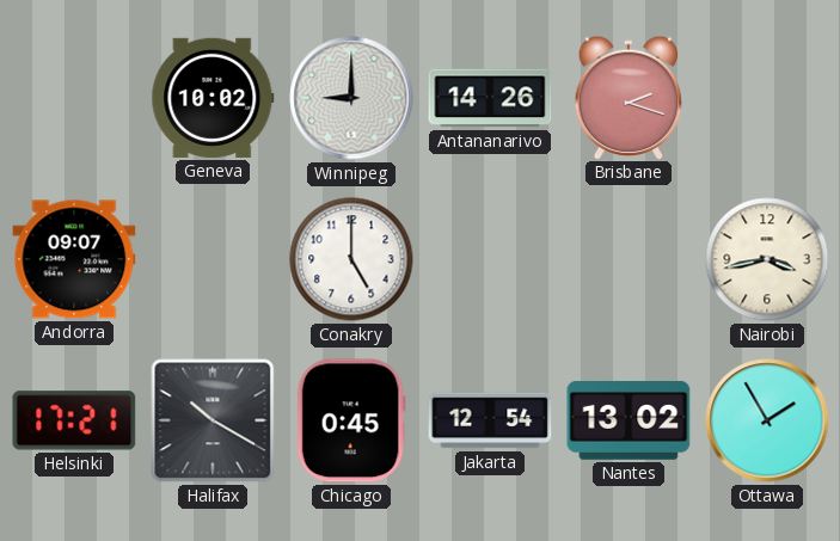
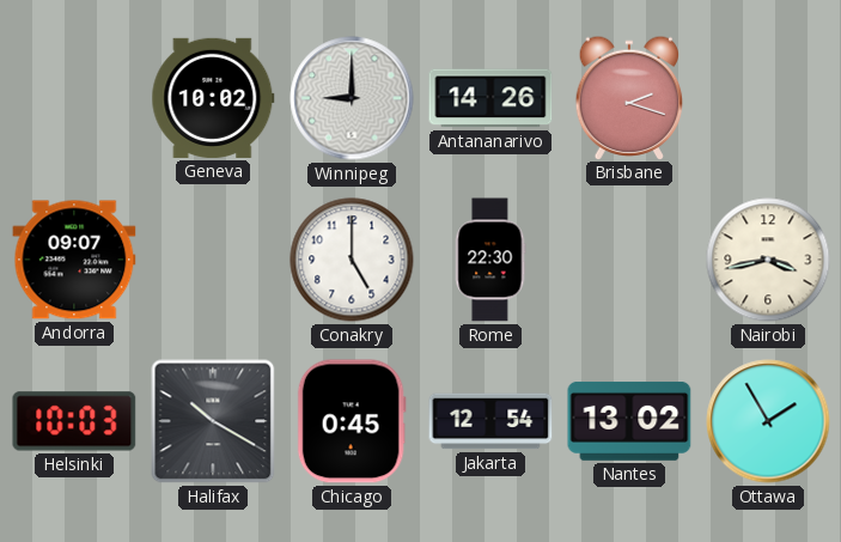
Rome: none -> 22:30 (490, 260)
Helsinki: 17:21 -> 10:03 (74, 421)
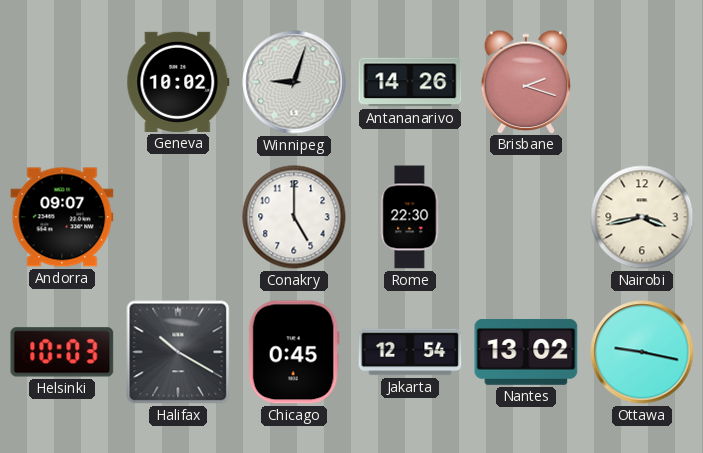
Winnipeg: 9:00 -> 9:03 (294, 82)
Ottawa: 1:55 -> 9:17 (642, 352)
